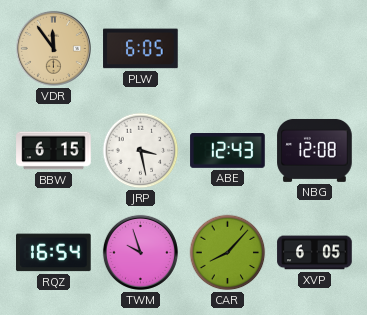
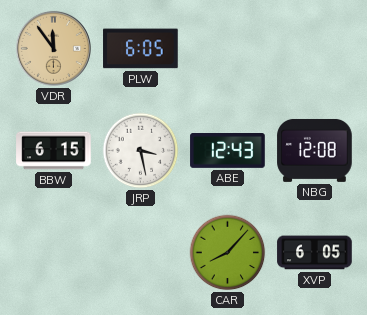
RQZ: 16:54 -> none (54, 253)
TWM: 9:57 -> none (140, 252)
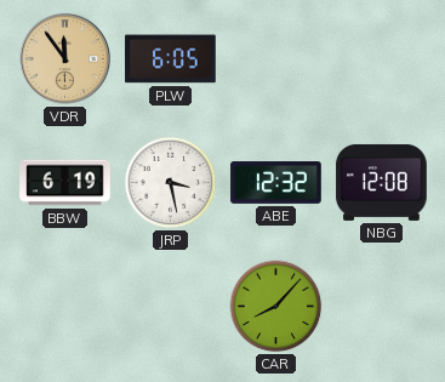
BBW: 6:15 -> 6:19 (65, 183)
ABE: 12:43 -> 12:32 (276, 183)
XVP: 6:05 -> none (315, 253)
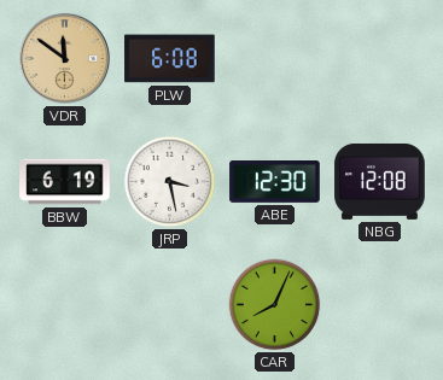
VDR: 11:54 -> 11:51 (64, 58)
PLW: 6:05 -> 6:08 (170, 59)
ABE: 12:32 -> 12:30 (275, 182)
CAR: 8:07 -> 8:04 (275, 305)
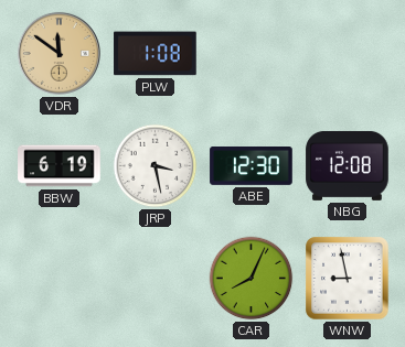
PLW: 6:08 -> 1:08 (156, 54)
WNW: none -> 8:58 (348, 279)
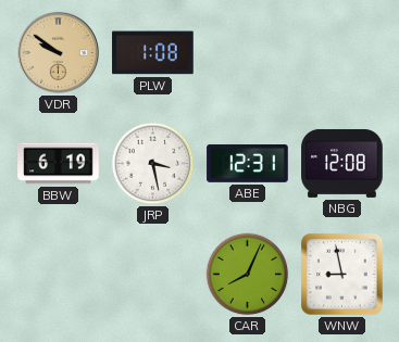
VDR: 11:51 -> 9:51 (58, 52)
ABE: 12:30 -> 12:31 (248, 164)
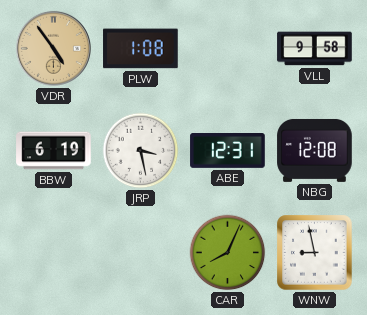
VDR: 9:51 -> 4:54 (53, 48)
VLL: none -> 9:58 (315, 49)
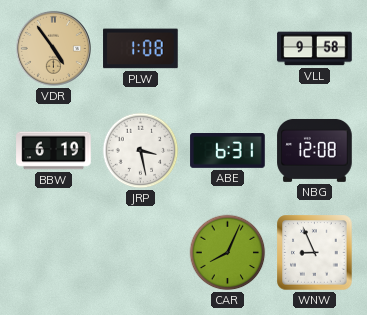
ABE: 12:31 -> 6:31 (228, 151)
WNW: 8:58 -> 8:56 (315, 253)
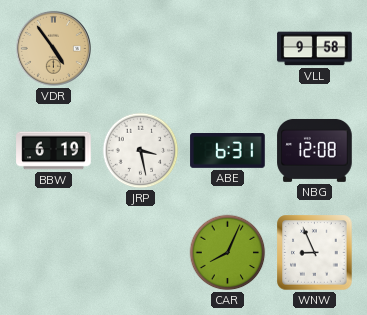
PLW: 1:08 -> none (141, 49)
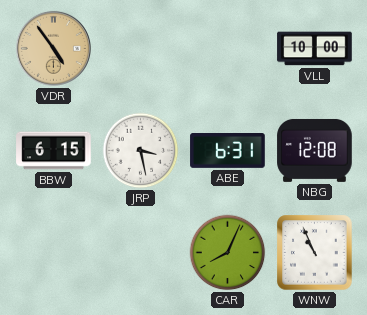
VLL: 9:58 -> 10:00 (315, 49)
BBW: 6:19 -> 6:15 (54, 151)
WNW: 8:56 -> 10:56 (315, 253)
